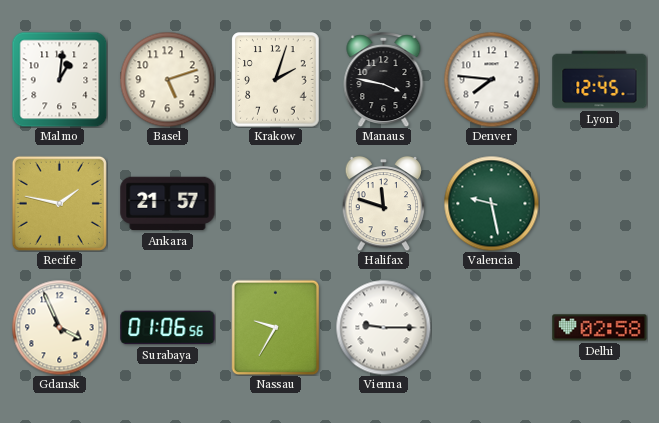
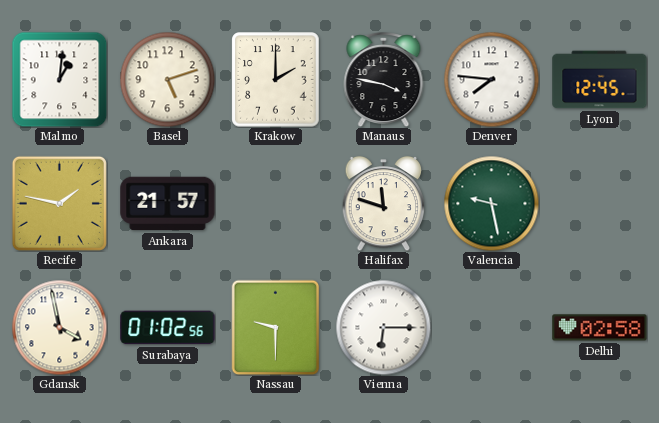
Krakow: 2:03 -> 2:00 (276, 80)
Gdansk: 3:56 -> 3:58 (59, 327)
Surabaya: 01:06 -> 01:02 (168, 328)
Nassau: 9:35 -> 9:30 (276, 327)
Vienna: 9:15 -> 6:15 (383, 327)
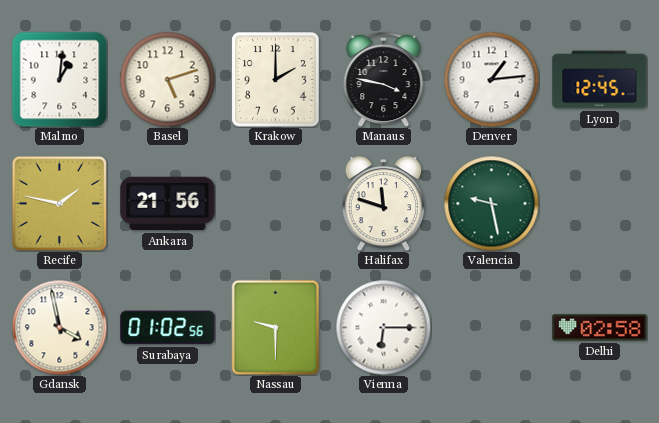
Denver: 7:46 -> 1:14 (491, 79)
Ankara: 21:57 -> 21:56 (168, 204)
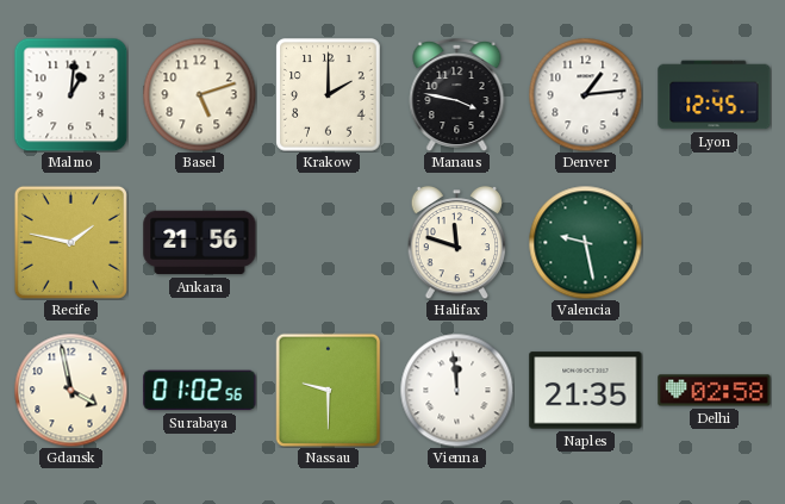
Vienna: 6:15 -> 11:59 (456, 390)
Naples: none -> 21:35 (586, 391)
